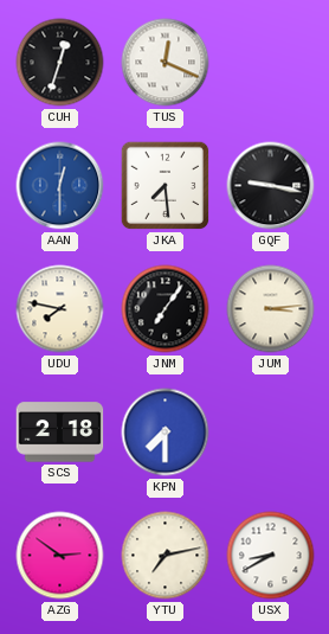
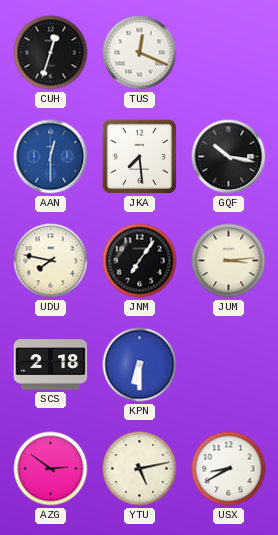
GQF: 9:17 -> 10:17 (229, 157)
KPN: 7:30 -> 6:30 (140, 365)
YTU: 7:13 -> 5:13 (140, 469)
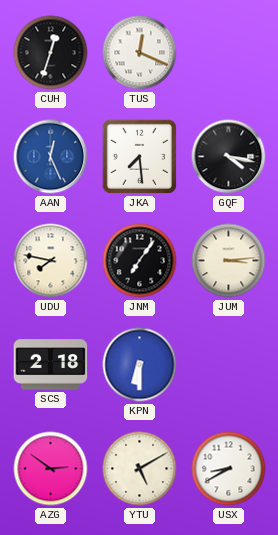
AAN: 12:30 -> 12:26 (51, 157)
GQF: 10:17 -> 4:17 (229, 157)
YTU: 5:13 -> 5:10 (140, 469)
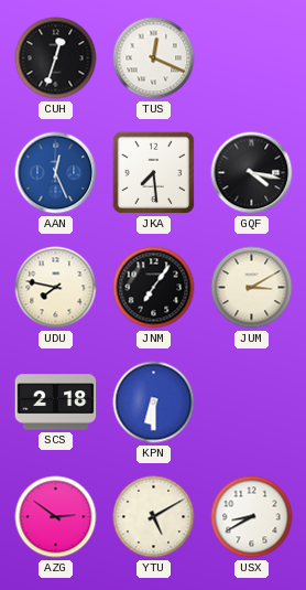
JUM: 3:14 -> 3:10 (252, 288)
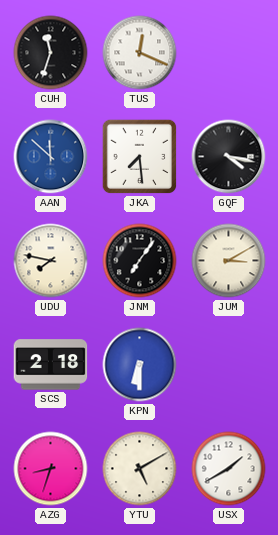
CUH: 12:33 -> 11:33 (51, 53)
AAN: 12:26 -> 11:52 (51, 157)
AZG: 2:51 -> 8:33 (51, 469)
USX: 8:40 -> 1:40 (229, 469)
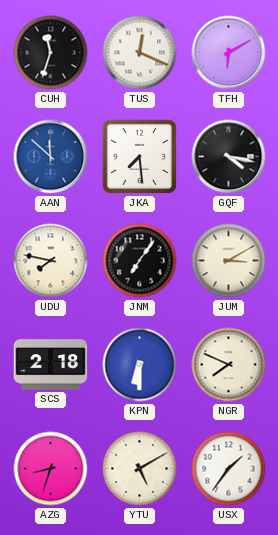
TFH: none -> 6:10 (229, 53)
NGR: none -> 7:49 (229, 365)
USX: 1:40 -> 1:36 (229, 469)
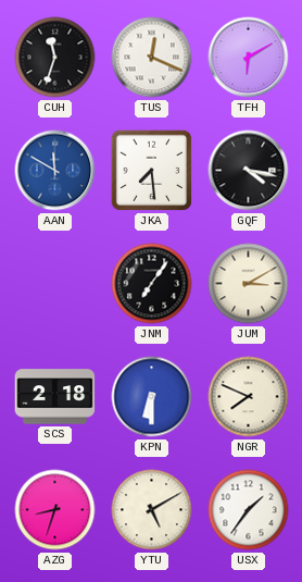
AAN: 11:52 -> 11:50 (55, 171)
UDU: 7:47 -> none (51, 261)
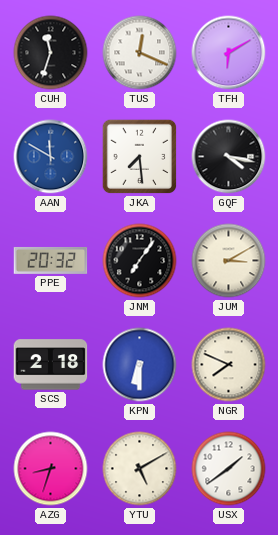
PPE: none -> 20:32 (51, 260)
USX: 1:36 -> 1:39 (229, 469)
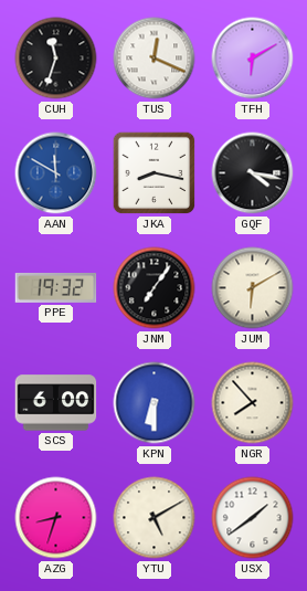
JKA: 7:29 -> 8:17 (155, 173)
PPE: 20:32 -> 19:32 (56, 287)
JUM: 3:10 -> 6:10 (253, 288)
SCS: 2:18 -> 6:00 (56, 403)
NGR: 7:49 -> 7:53 (253, 403)
